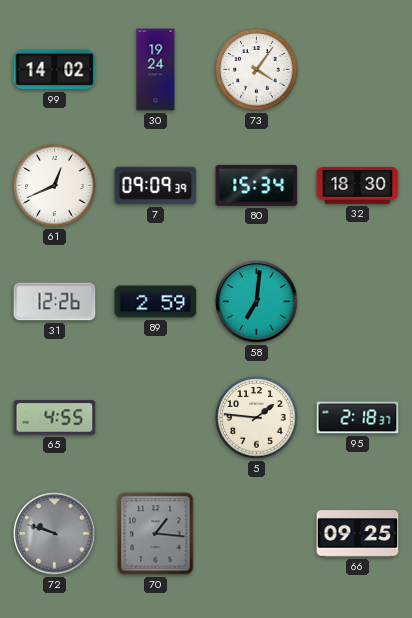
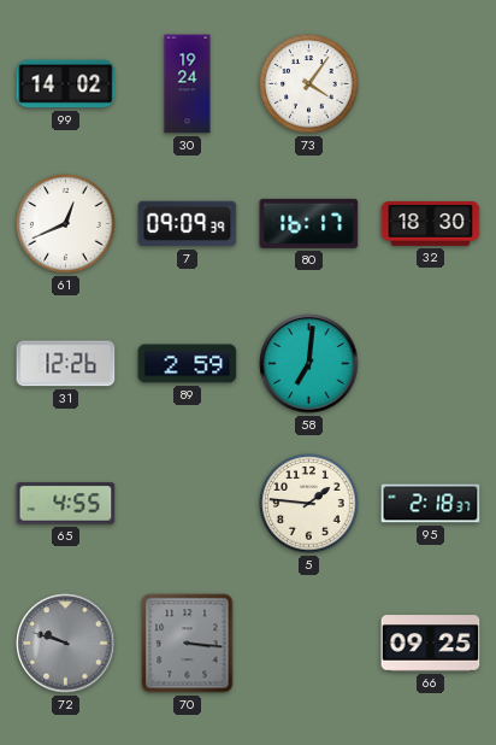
80: 15:34 -> 16:17 (309, 223)
70: 1:16 -> 3:16 (188, 644)
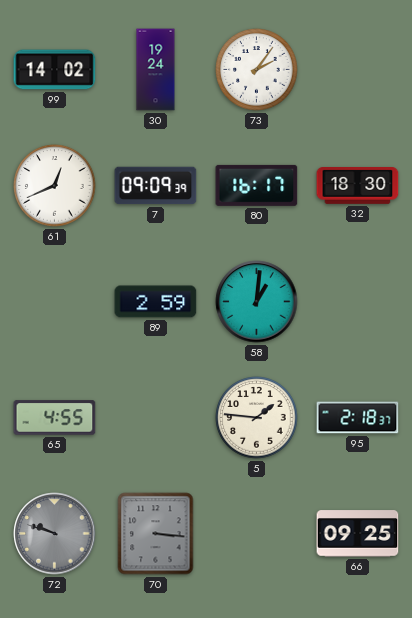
73: 4:06 -> 2:06 (257, 70)
31: 12:26 -> none (66, 364)
58: 7:01 -> 1:01 (257, 302)
